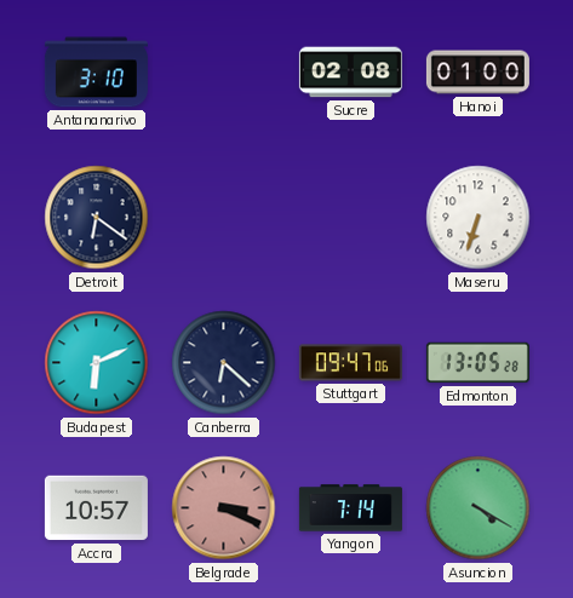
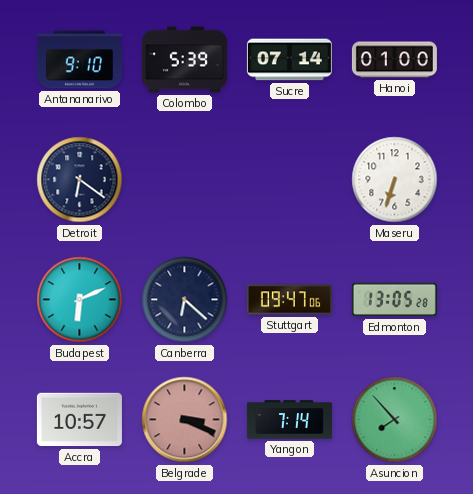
Antananarivo: 3:10 -> 9:10 (79, 60)
Colombo: none -> 5:39 (184, 60)
Sucre: 02:08 -> 07:14 (289, 60)
Asuncion: 4:20 -> 7:53 (395, 420)
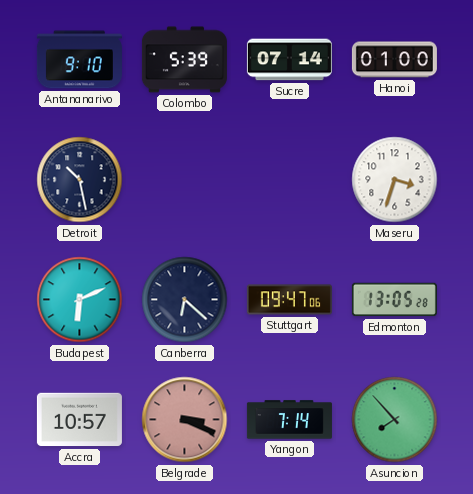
Detroit: 6:21 -> 10:28 (80, 180)
Maseru: 6:33 -> 3:33 (395, 180)
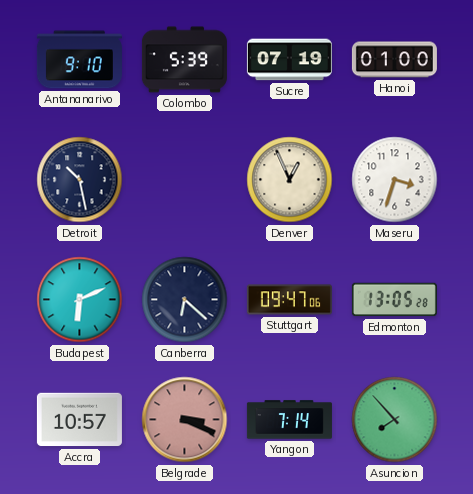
Sucre: 07:14 -> 07:19 (289, 60)
Denver: none -> 12:56 (290, 180)
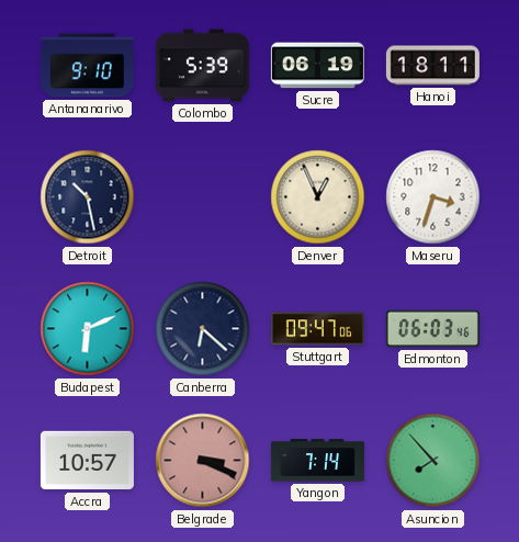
Sucre: 07:19 -> 06:19 (317, 66)
Hanoi: 01:00 -> 18:11 (432, 66)
Edmonton: 13:05 -> 06:03 (432, 329)
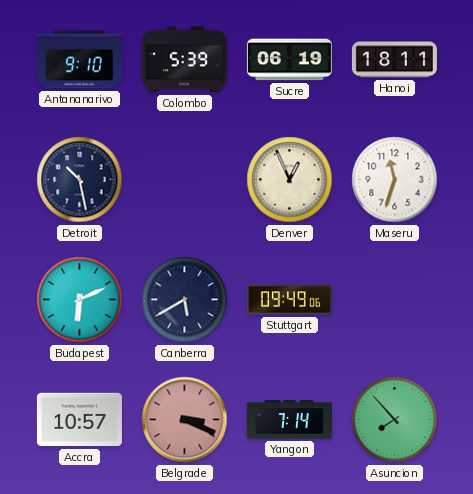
Maseru: 3:33 -> 11:33 (395, 180)
Canberra: 6:22 -> 5:40 (185, 300)
Stuttgart: 09:47 -> 09:49 (289, 300)
Edmonton: 06:03 -> none (432, 329)
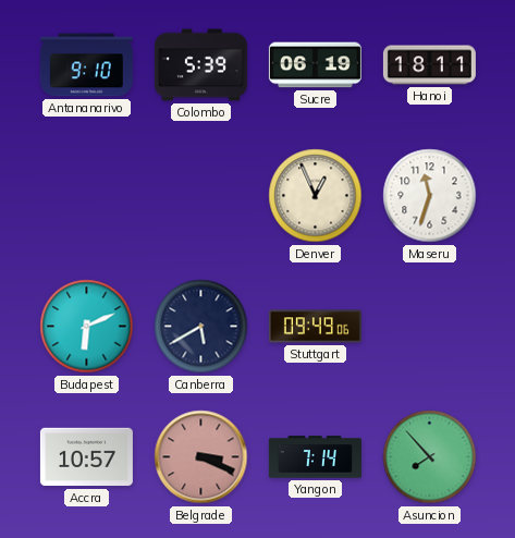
Detroit: 10:28 -> none (80, 180)
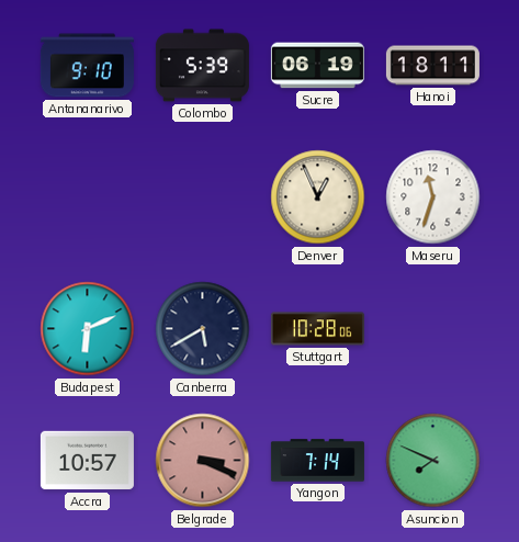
Stuttgart: 09:49 -> 10:28 (317, 329)
Asuncion: 7:53 -> 7:49 (433, 461)
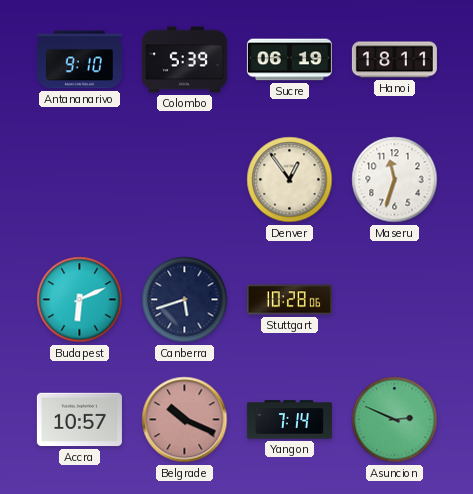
Denver: 12:56 -> 12:54 (290, 180)
Canberra: 5:40 -> 5:42 (185, 300)
Belgrade: 3:19 -> 10:19 (185, 420)
Asuncion: 7:49 -> 2:49 (395, 420)
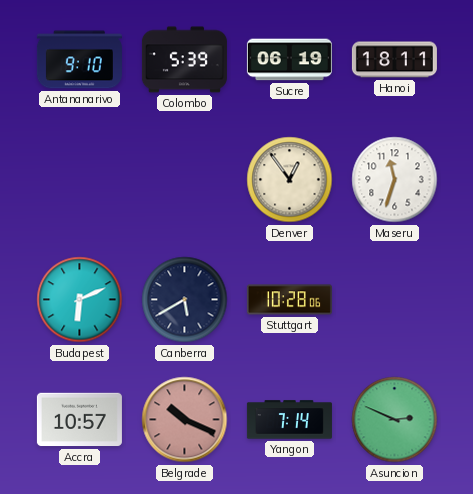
Canberra: 5:42 -> 5:40 (185, 300)
